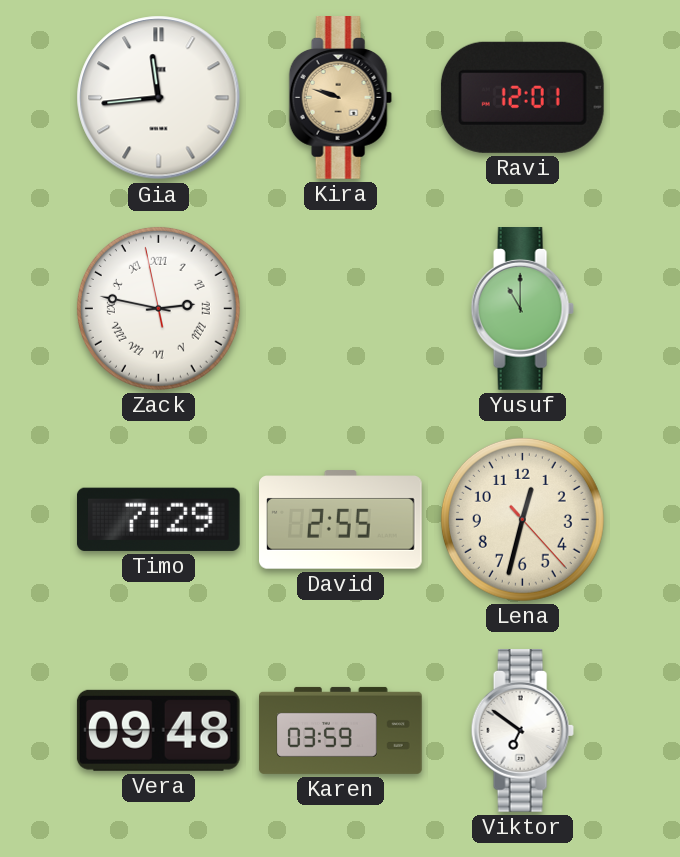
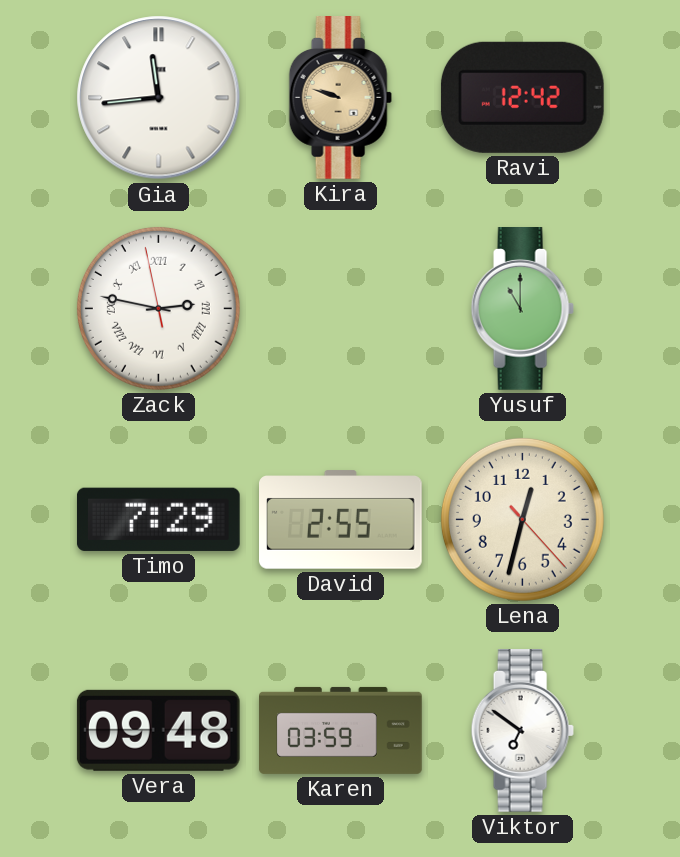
Ravi: 12:01 -> 12:42 (522, 97)
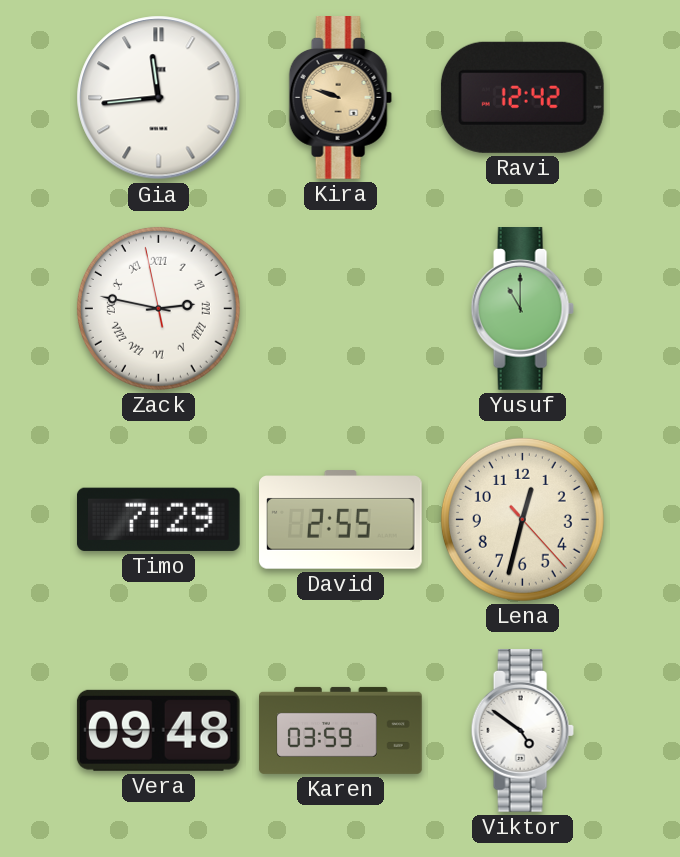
Viktor: 6:51 -> 4:51 (522, 731)
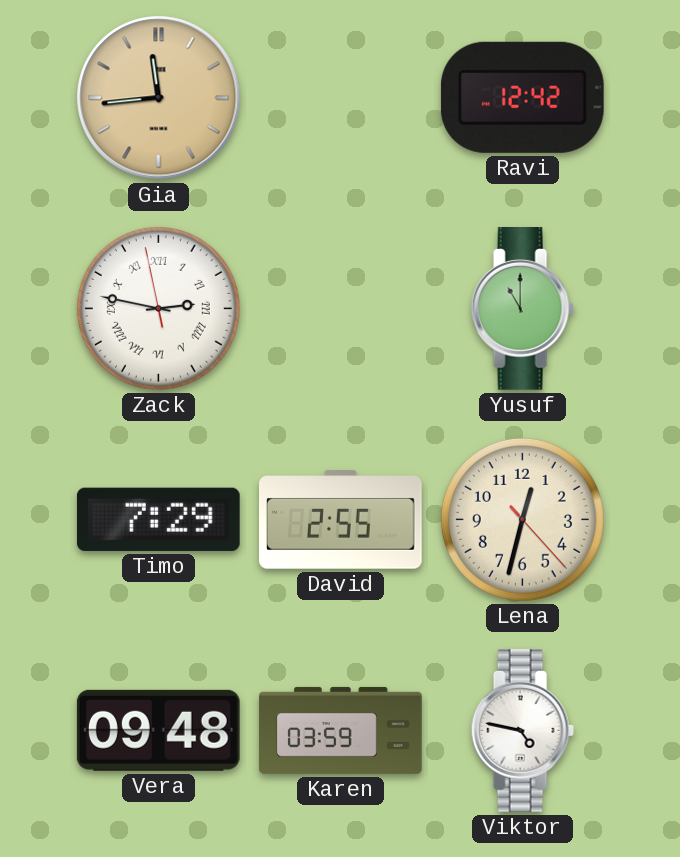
Gia dial: white -> champagne (159, 98)
Kira: 9:48 -> none (340, 98)
Viktor: 4:51 -> 4:47 (522, 731)
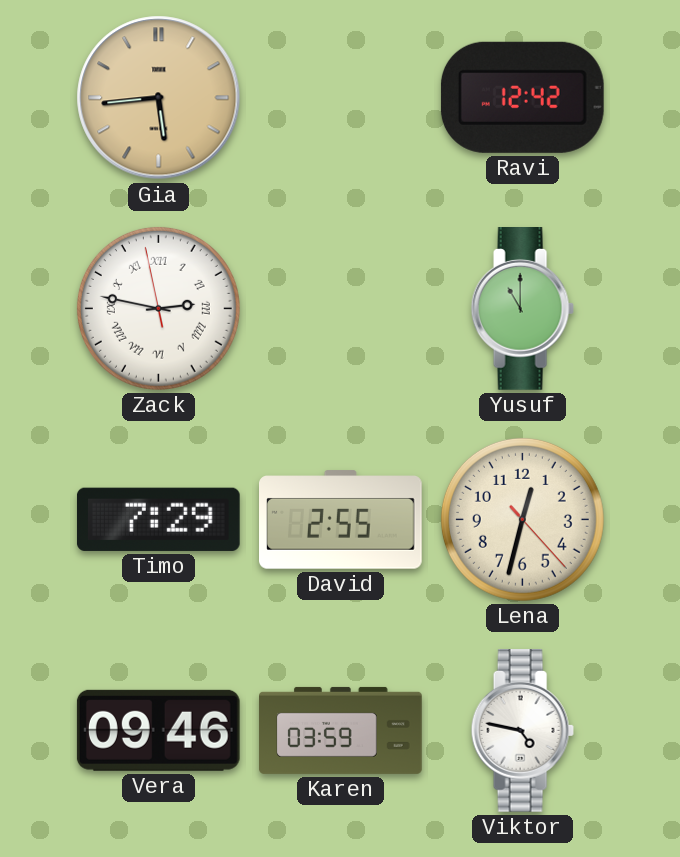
Gia: 11:44 -> 5:44 (159, 98)
Vera: 09:48 -> 09:46 (158, 730)
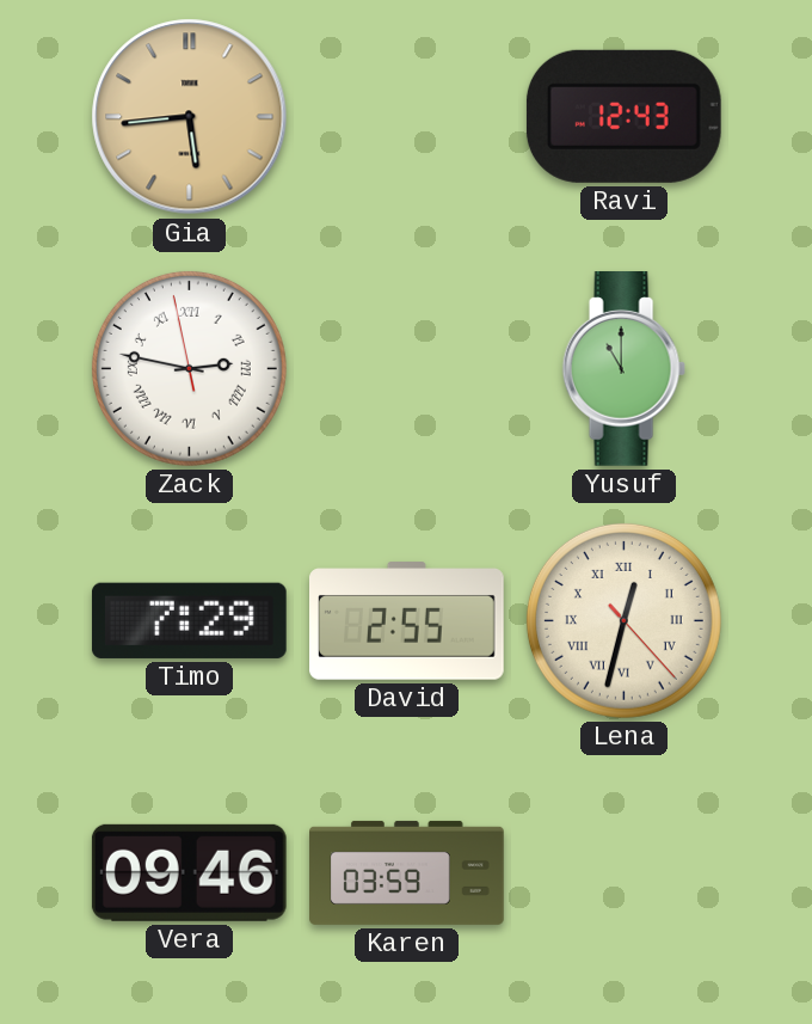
Ravi: 12:42 -> 12:43 (623, 116)
Lena numerals: Arabic -> Roman (623, 620)
Viktor: 4:47 -> none (522, 731)
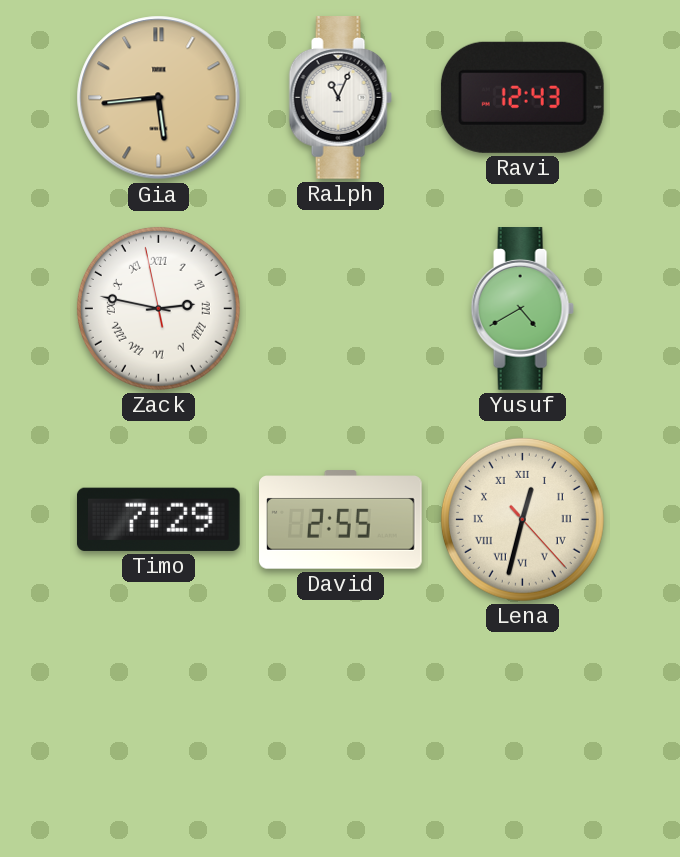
Ralph: none -> 11:04 (340, 98)
Yusuf: 11:00 -> 4:40 (522, 309)
Vera: 09:46 -> none (189, 872)
Karen: 03:59 -> none (407, 872)
